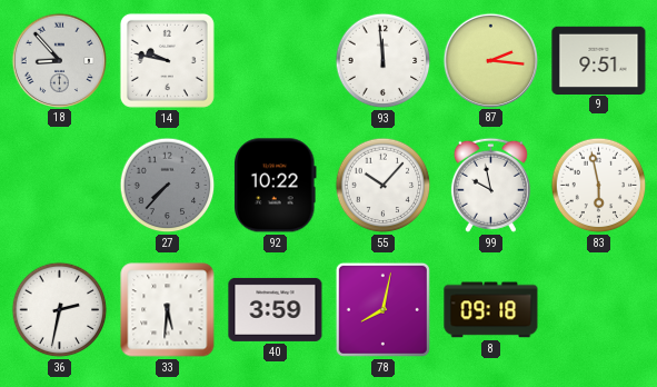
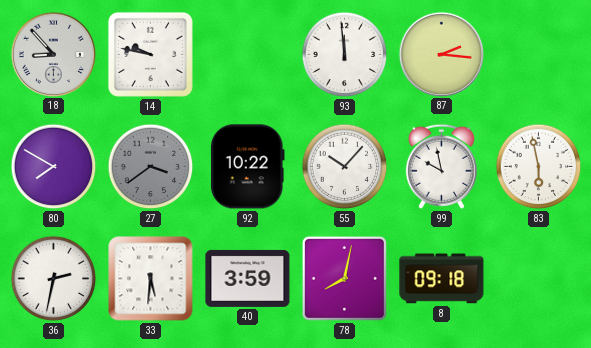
9: 9:51 -> none (599, 60)
80: none -> 7:50 (54, 167)
27: 7:37 -> 3:39 (151, 167)
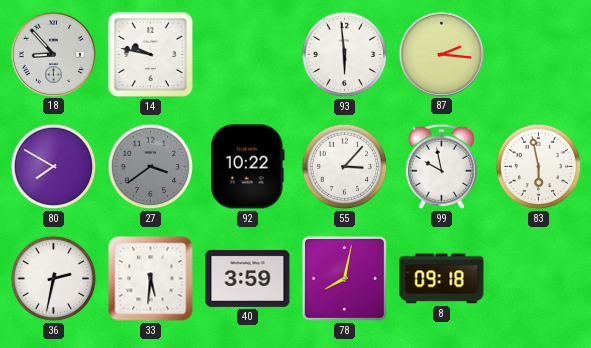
93: 11:59 -> 5:59 (345, 55)
55: 10:07 -> 3:07 (345, 167)
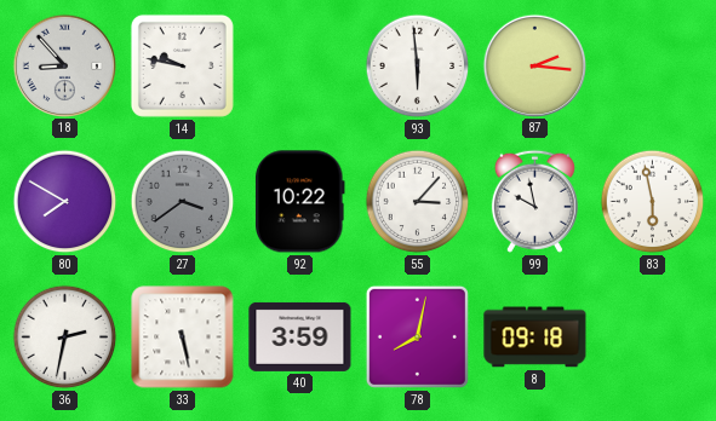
33: 5:31 -> 5:28 (183, 338)
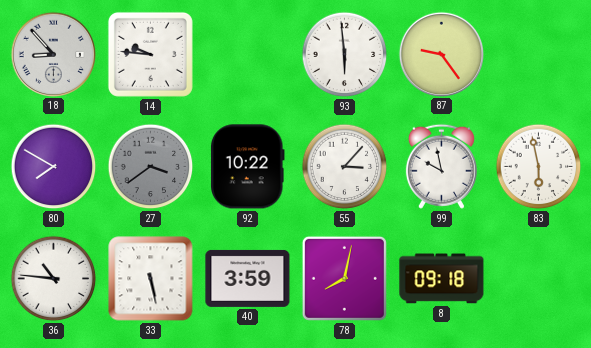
14: 9:47 -> 9:46 (150, 54)
87: 2:16 -> 9:24 (441, 54)
36: 2:32 -> 10:46 (54, 279)
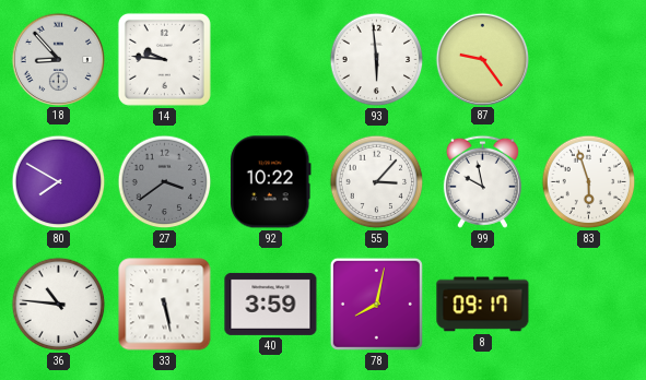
83: 5:58 -> 5:57 (589, 182)
8: 09:18 -> 09:17 (483, 305)
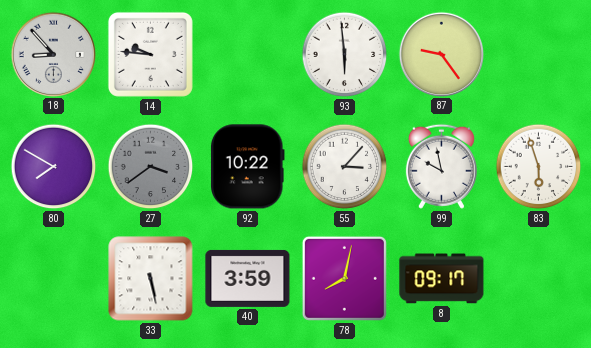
36: 10:46 -> none (59, 305)
